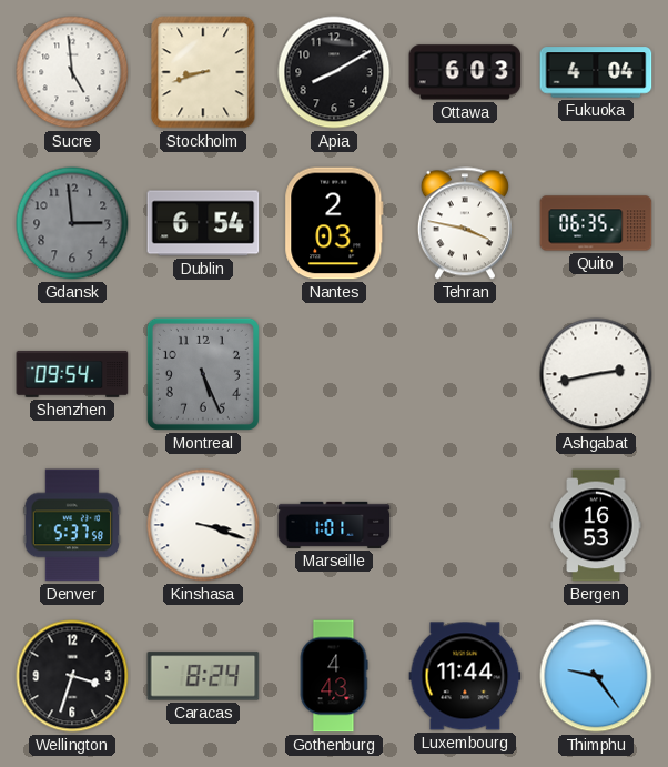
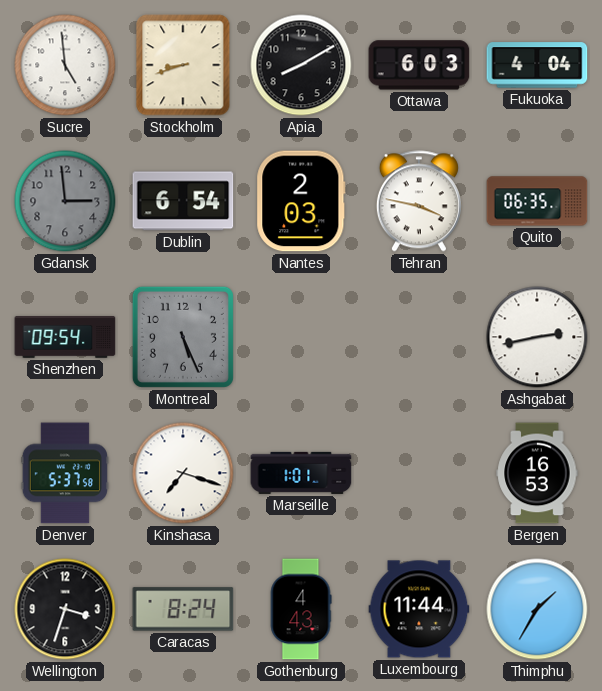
Kinshasa: 3:18 -> 7:18 (183, 473)
Thimphu: 9:24 -> 1:35 (537, 609)
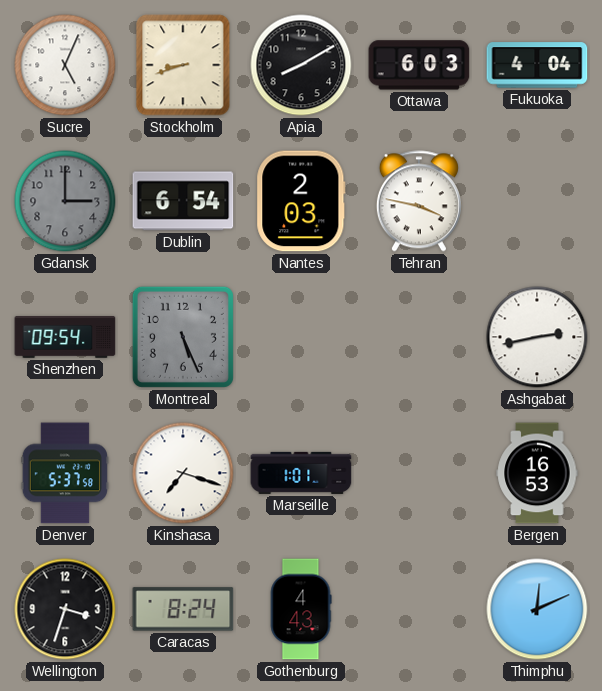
Sucre: 4:59 -> 5:04 (65, 65)
Gdansk: 2:59 -> 3:00 (65, 201)
Quito: 06:35 -> none (537, 201)
Luxembourg: 11:44 -> none (419, 609)
Thimphu: 1:35 -> 12:11 (537, 609)
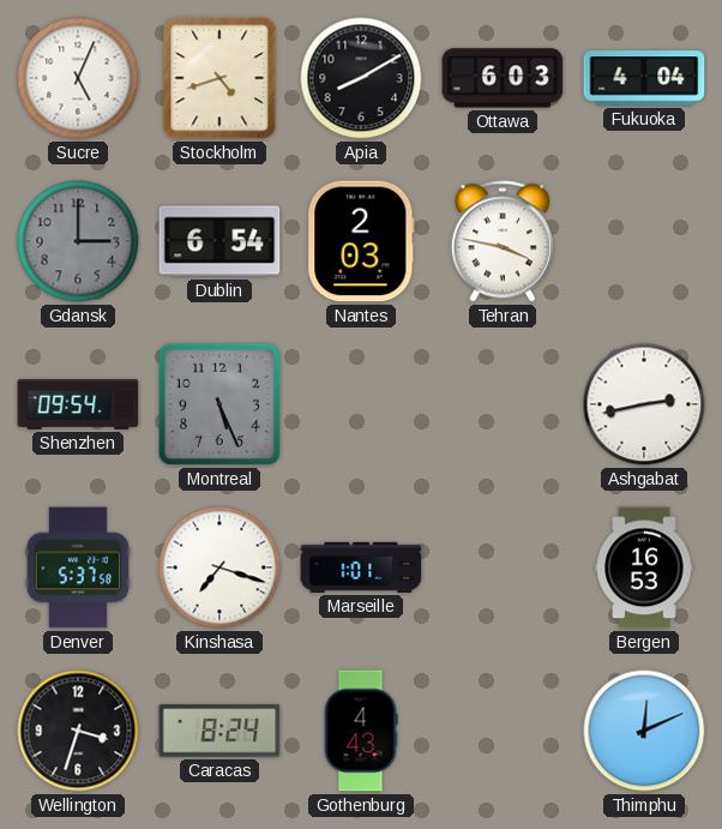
Stockholm: 8:42 -> 4:42 (219, 78)
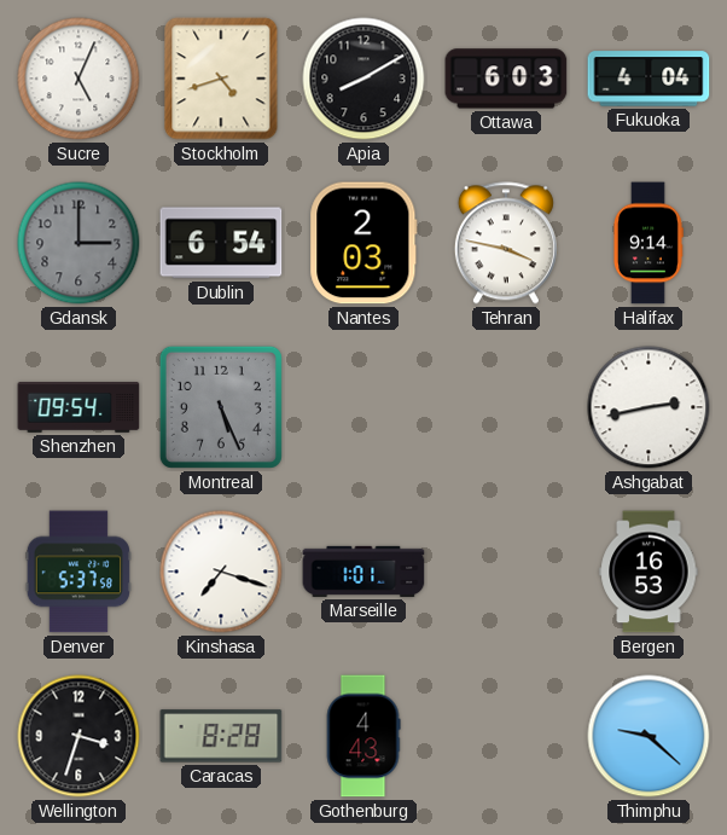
Halifax: none -> 9:14 (647, 243)
Caracas: 8:24 -> 8:28 (221, 736)
Thimphu: 12:11 -> 9:22 (649, 736)
